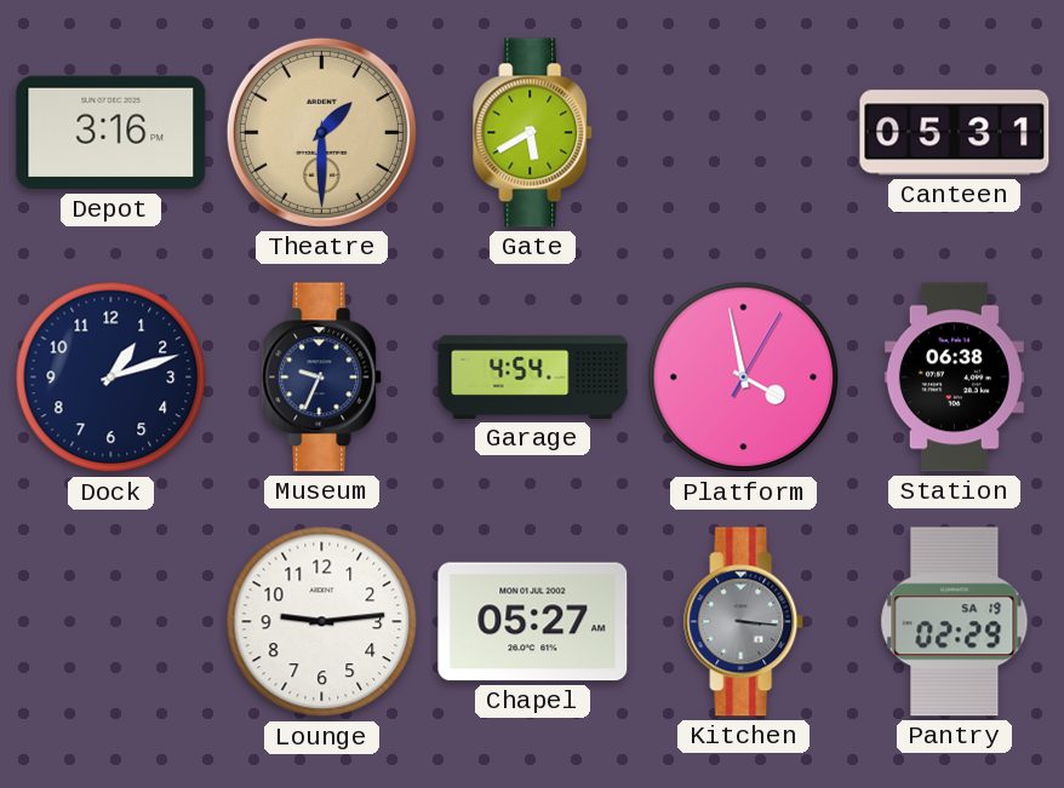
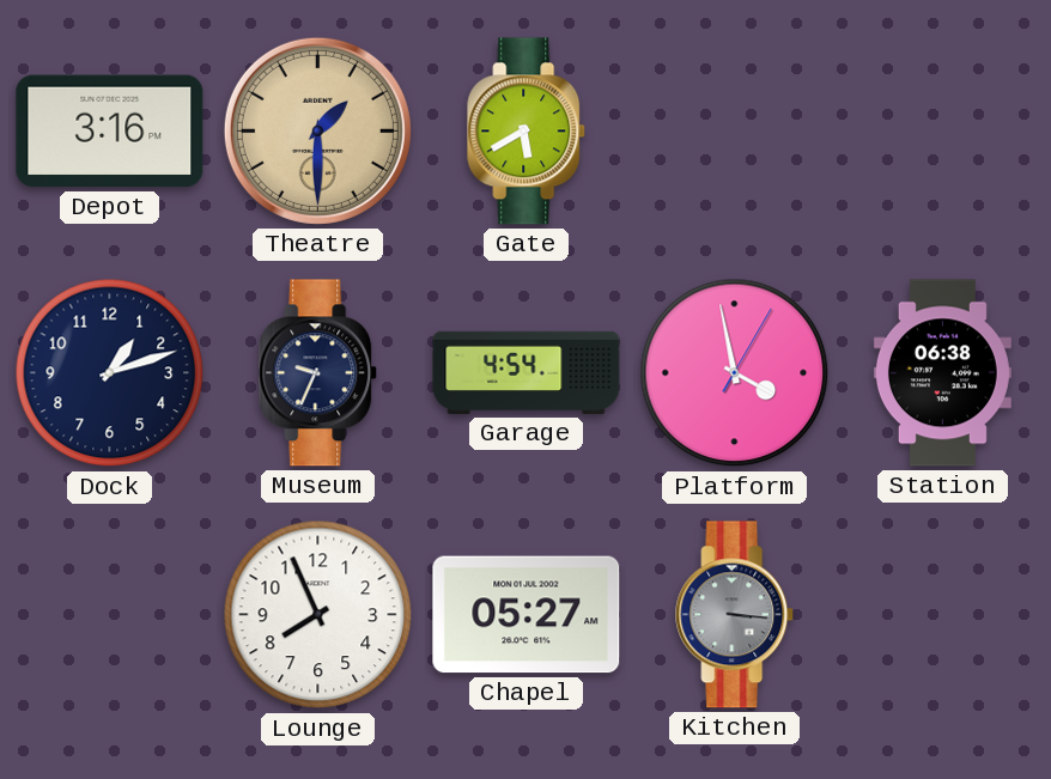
Canteen: 05:31 -> none (955, 133)
Lounge: 9:14 -> 7:56 (318, 615)
Pantry: 02:29 -> none (955, 622)
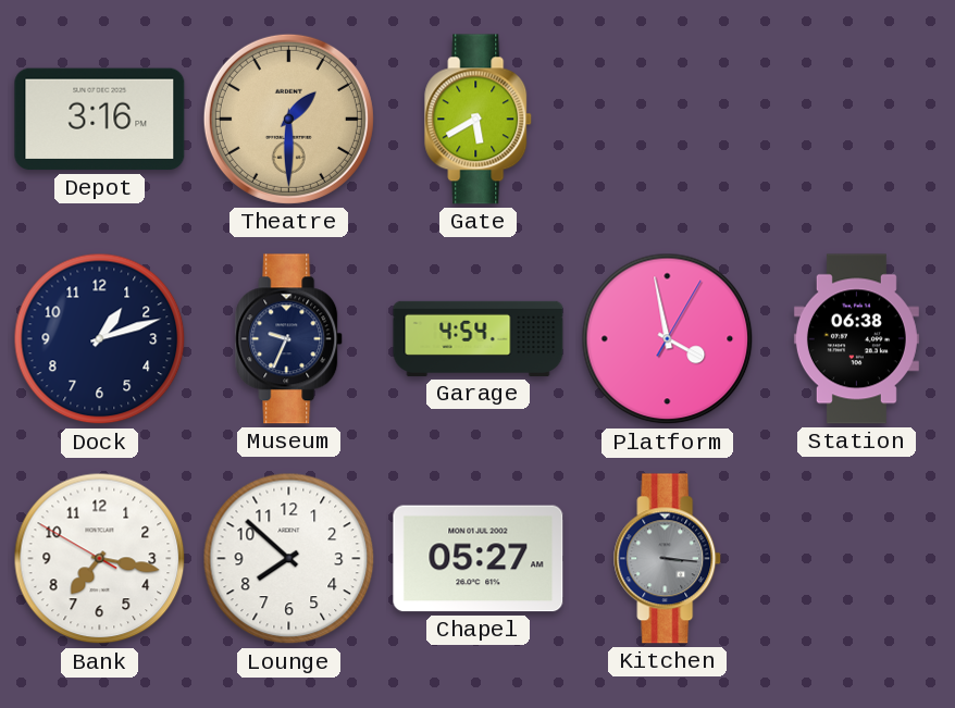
Bank: none -> 7:16 (100, 559)
Lounge: 7:56 -> 7:52 (289, 559)
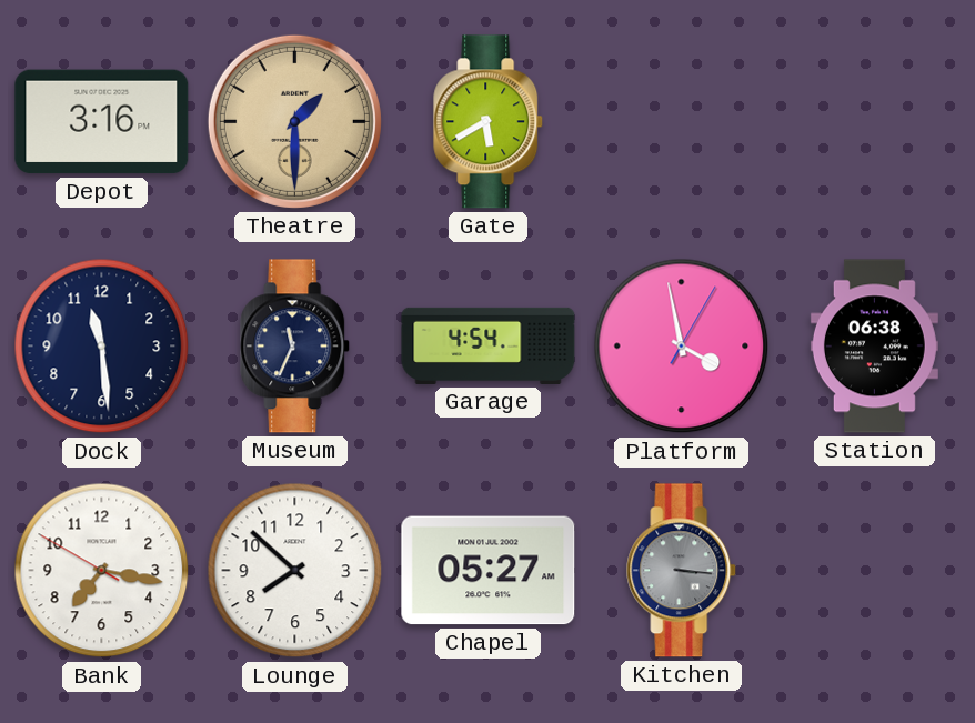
Dock: 1:12 -> 11:29 (102, 347)
Museum: 9:34 -> 11:34 (295, 347)
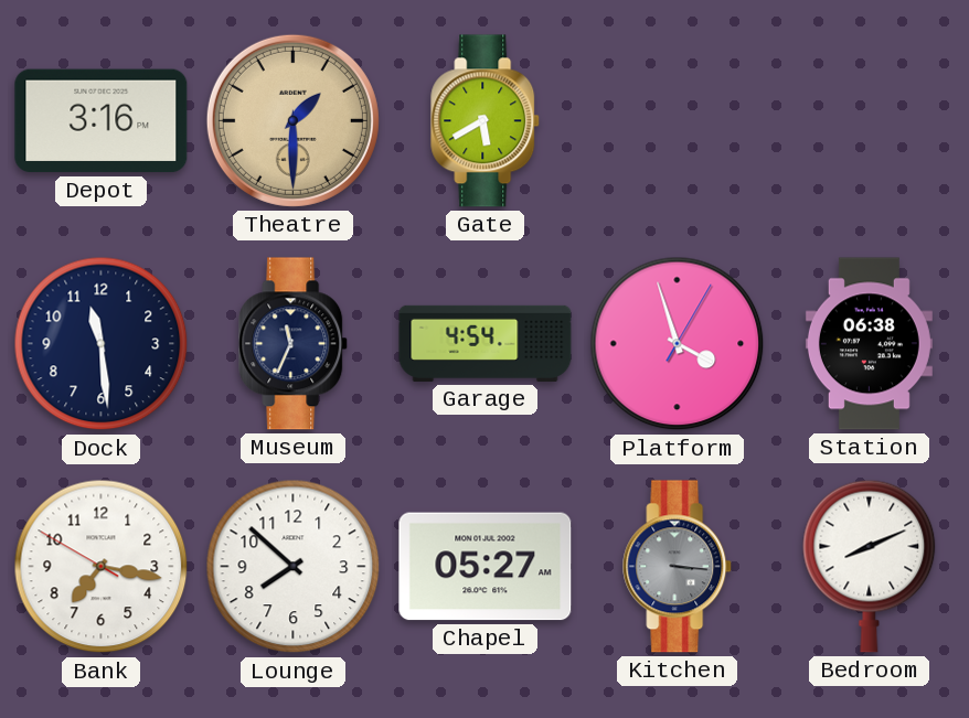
Platform: 3:58 -> 3:57 (678, 344)
Bedroom: none -> 8:11 (870, 566)
